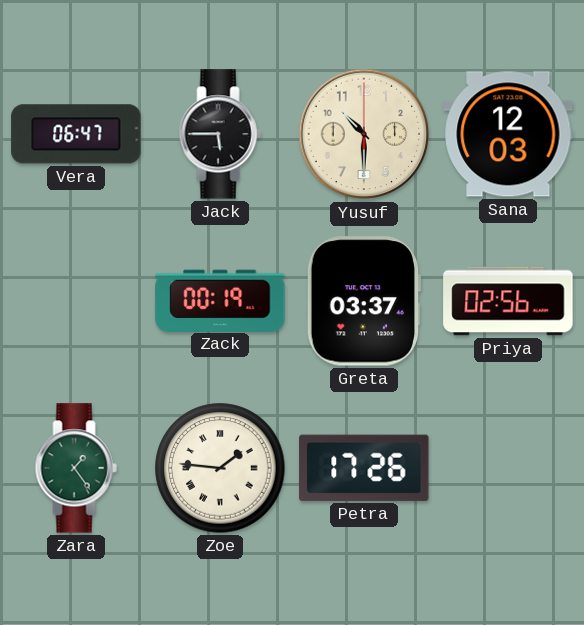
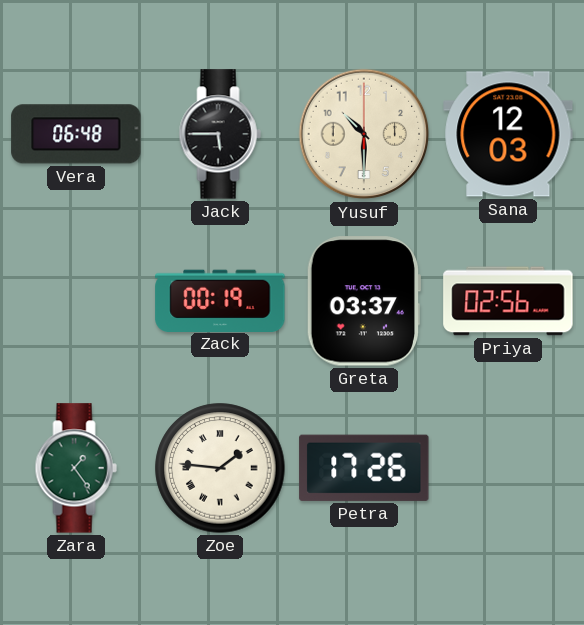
Vera: 06:47 -> 06:48 (76, 134)
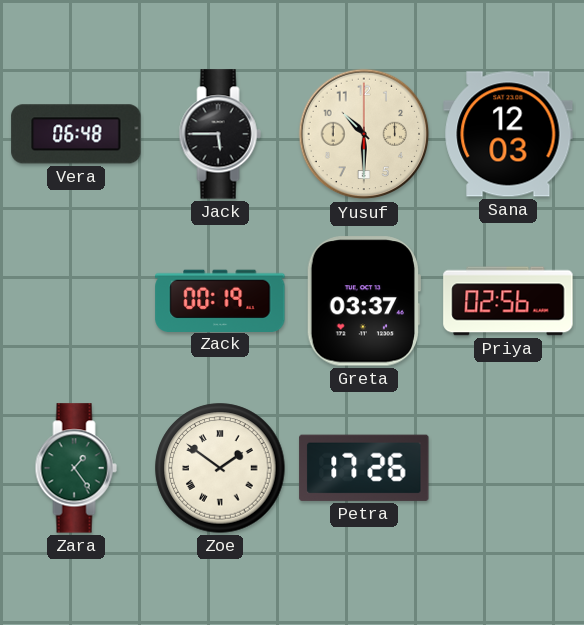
Zoe: 1:46 -> 1:51 (220, 468)
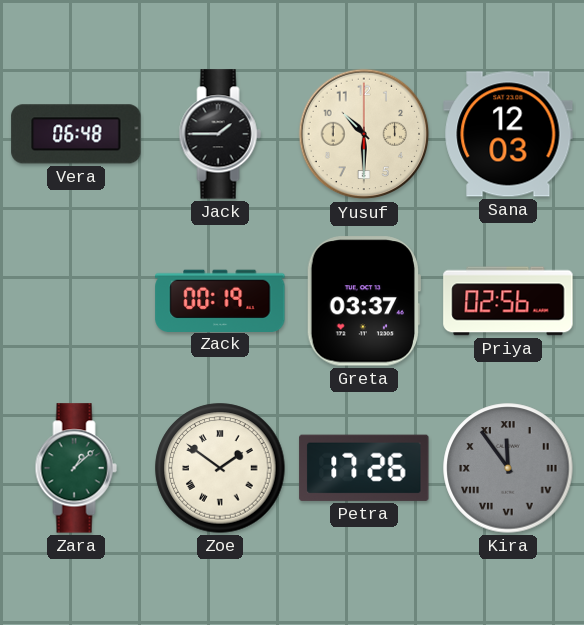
Jack: 5:45 -> 1:45 (220, 134)
Zara: 1:24 -> 1:08 (76, 468)
Kira: none -> 11:54 (508, 468)
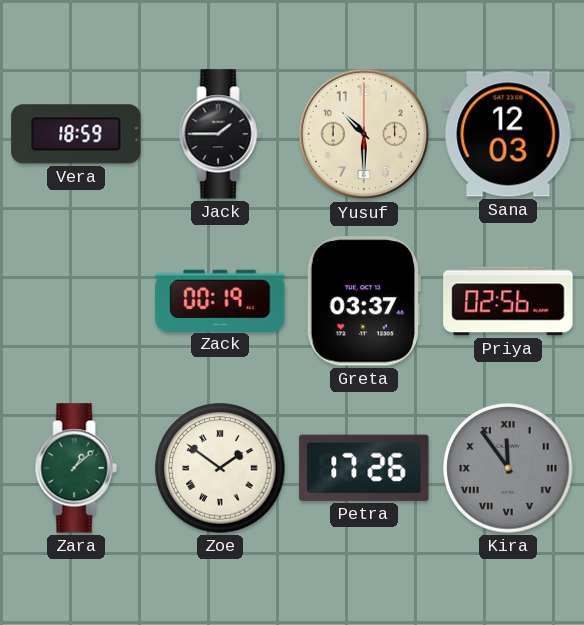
Vera: 06:48 -> 18:59 (76, 134)
